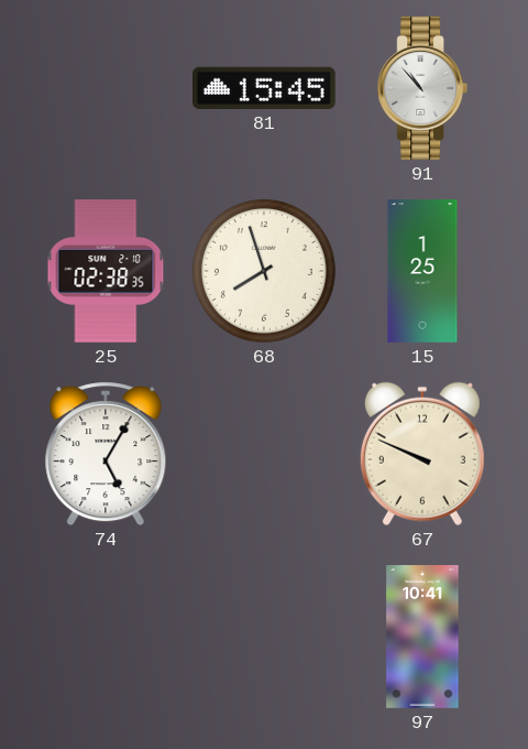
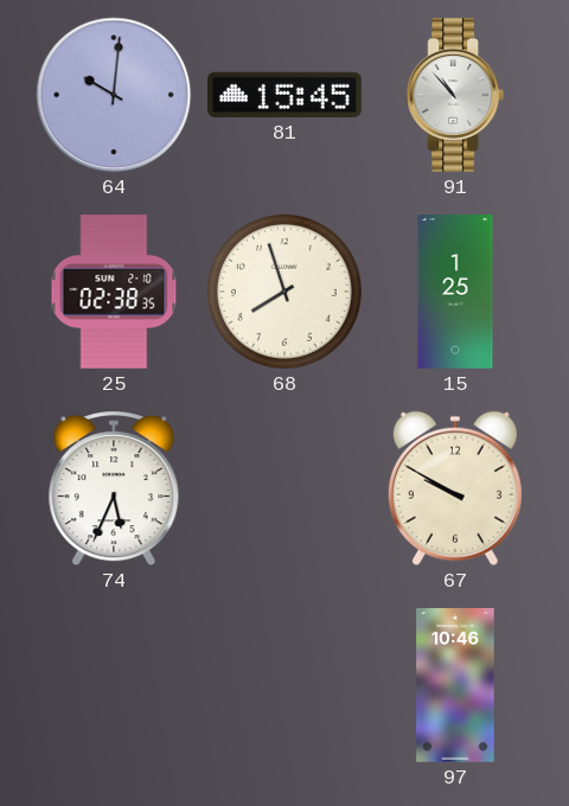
64: none -> 10:01 (114, 95)
74: 5:05 -> 5:34 (114, 488)
67: 9:49 -> 9:50 (455, 488)
97: 10:41 -> 10:46 (455, 685)
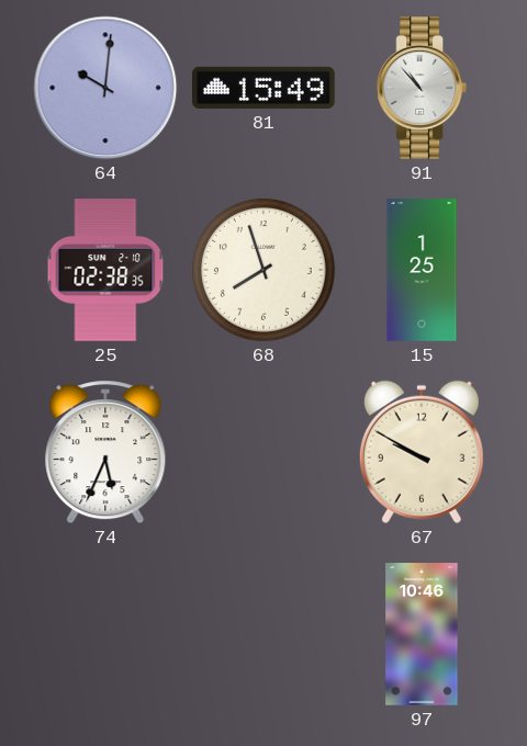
81: 15:45 -> 15:49 (265, 88)
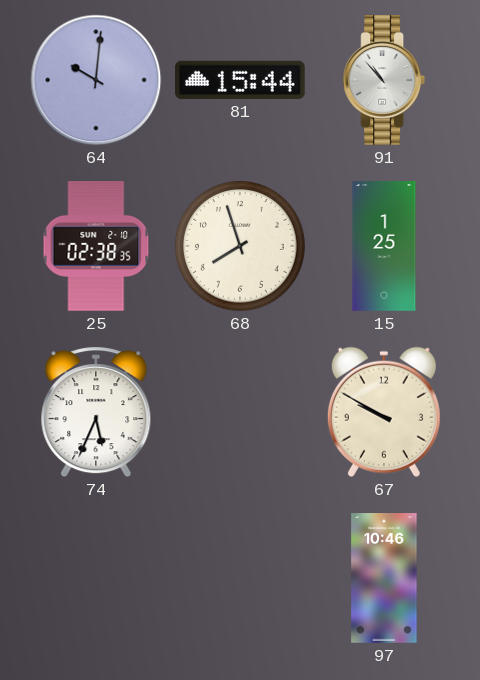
81: 15:49 -> 15:44 (241, 80)
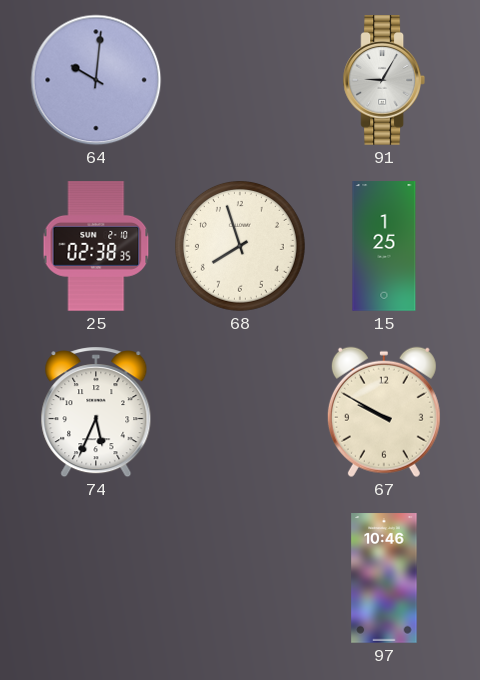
81: 15:44 -> none (241, 80)
91: 10:53 -> 9:05 (383, 80)
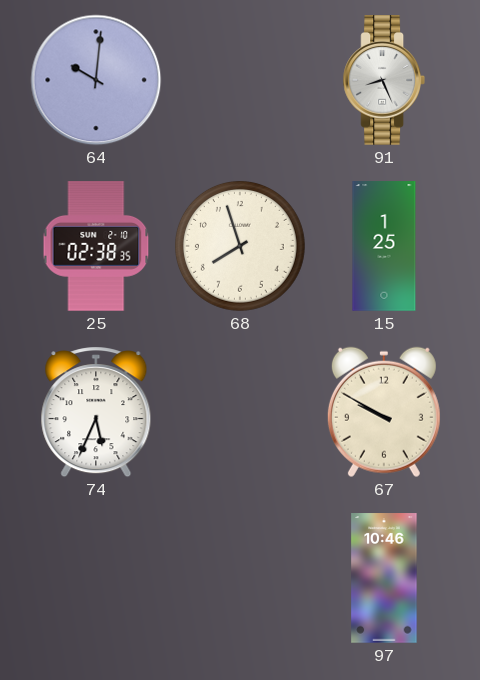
91: 9:05 -> 8:26 (383, 80)
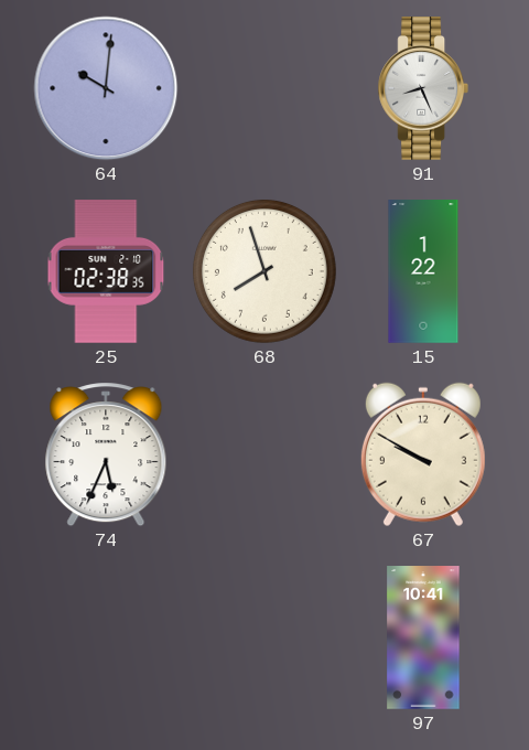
15: 1:25 -> 1:22 (423, 271)
97: 10:46 -> 10:41 (423, 637)
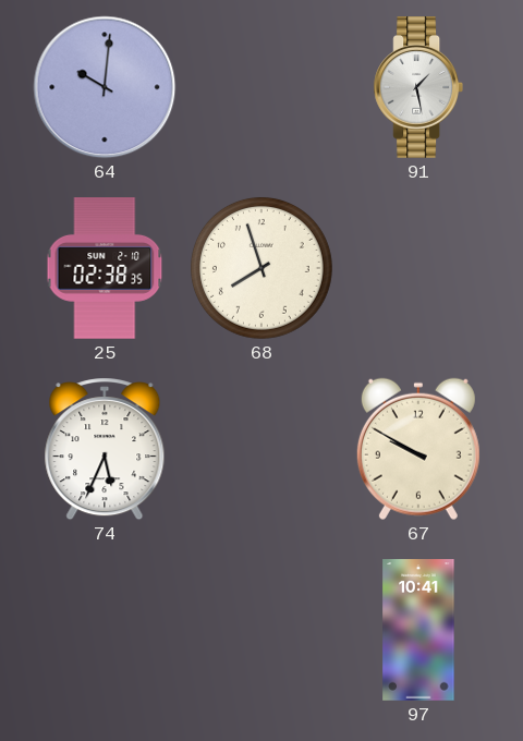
91: 8:26 -> 1:28 (417, 87)
15: 1:22 -> none (423, 271)
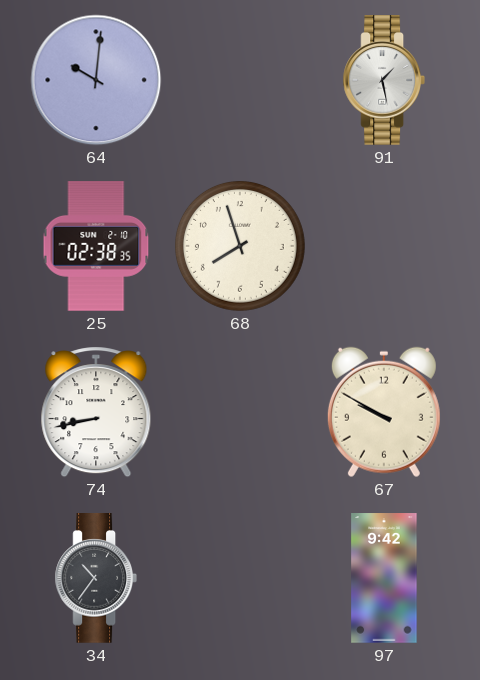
74: 5:34 -> 8:43 (96, 412)
34: none -> 10:36 (95, 578)
97: 10:41 -> 9:42 (384, 578)
